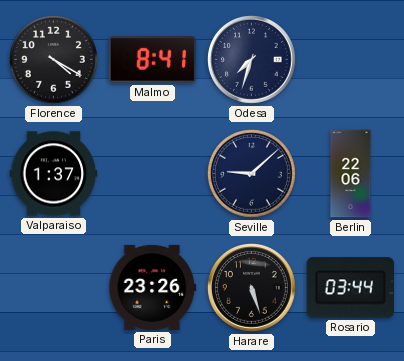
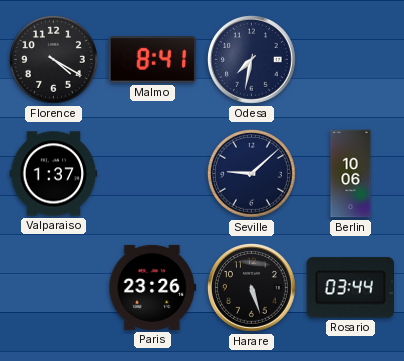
Odesa: 7:33 -> 7:32 (252, 60)
Berlin: 22:06 -> 10:06 (351, 174)
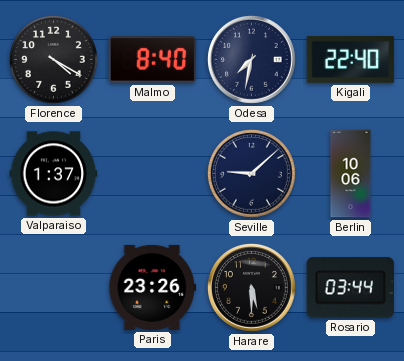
Malmo: 8:41 -> 8:40 (153, 60)
Kigali: none -> 22:40 (351, 59)
Harare: 5:27 -> 5:30 (252, 288)
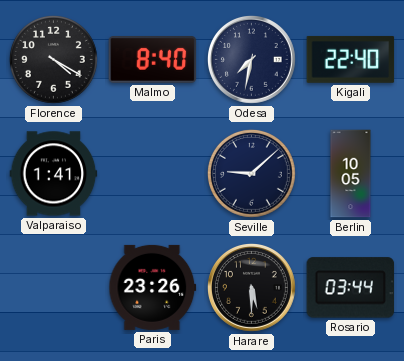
Valparaiso: 1:37 -> 1:41 (54, 174)
Berlin: 10:06 -> 10:05 (351, 174)
